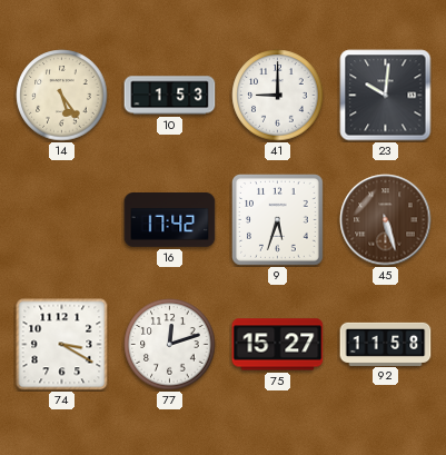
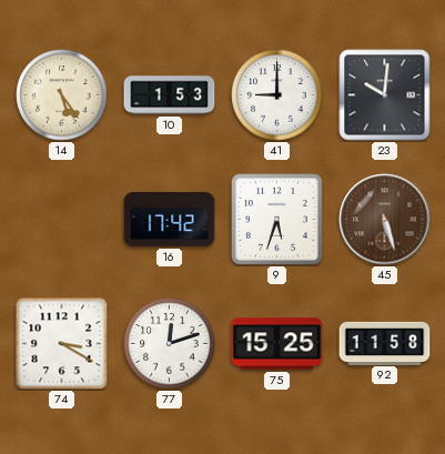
75: 15:27 -> 15:25 (277, 344)
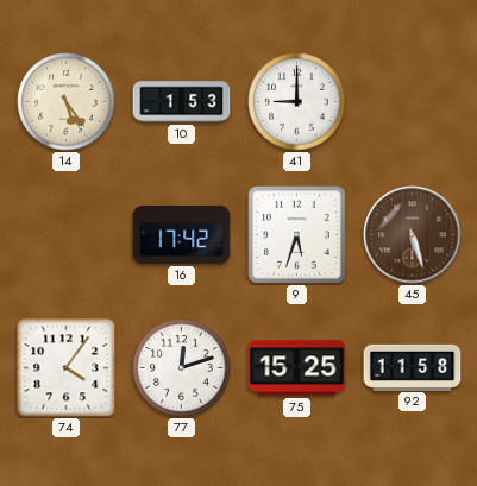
23: 10:01 -> none (385, 95)
74: 3:20 -> 4:06 (67, 368)
